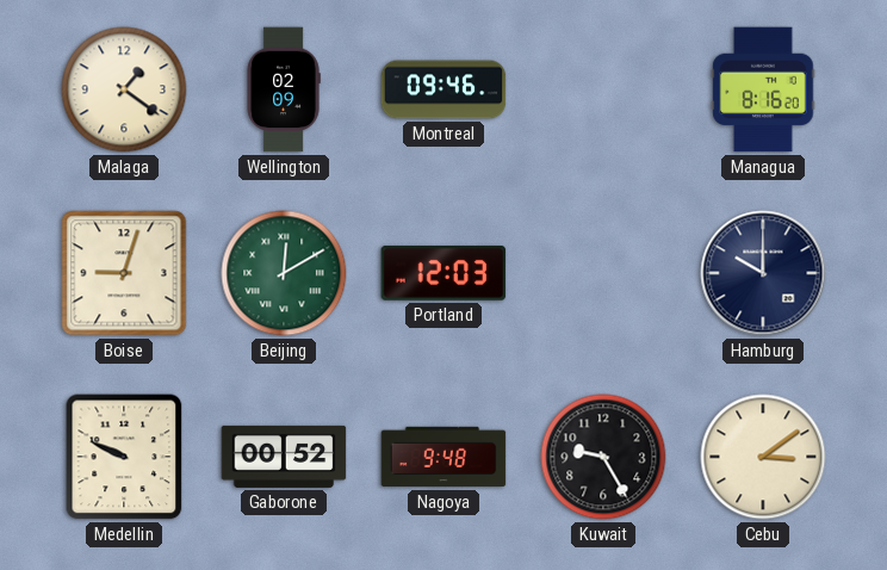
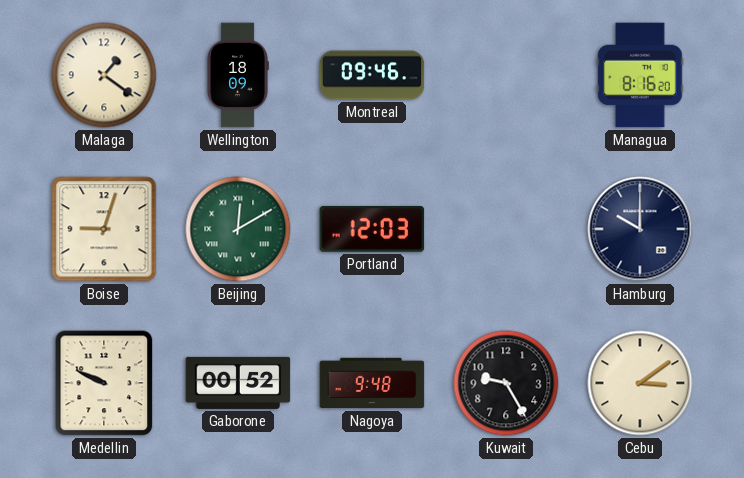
Wellington: 02:09 -> 18:09 (238, 75)
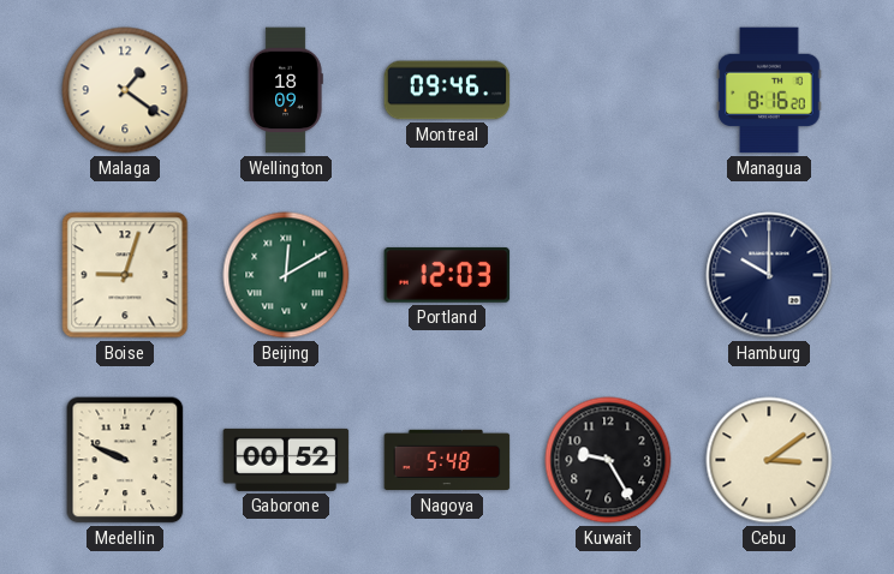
Nagoya: 9:48 -> 5:48 (447, 460)
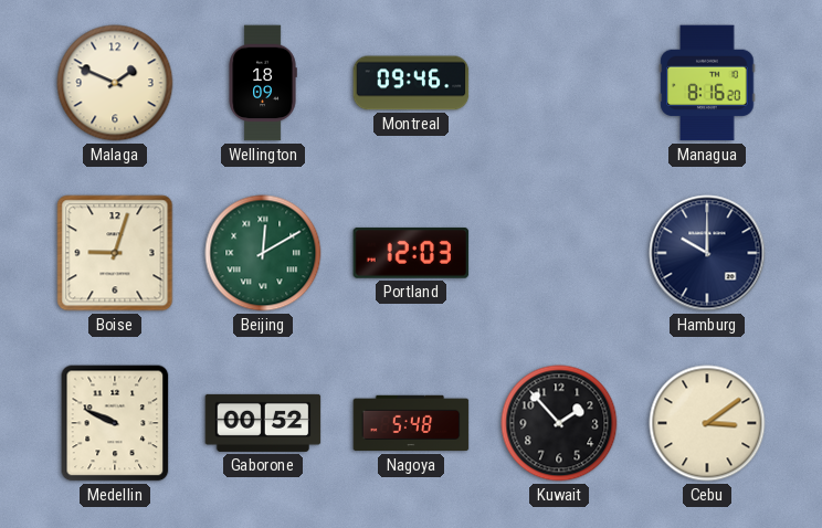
Malaga: 1:21 -> 1:49 (115, 83)
Kuwait: 9:25 -> 1:53 (559, 423)
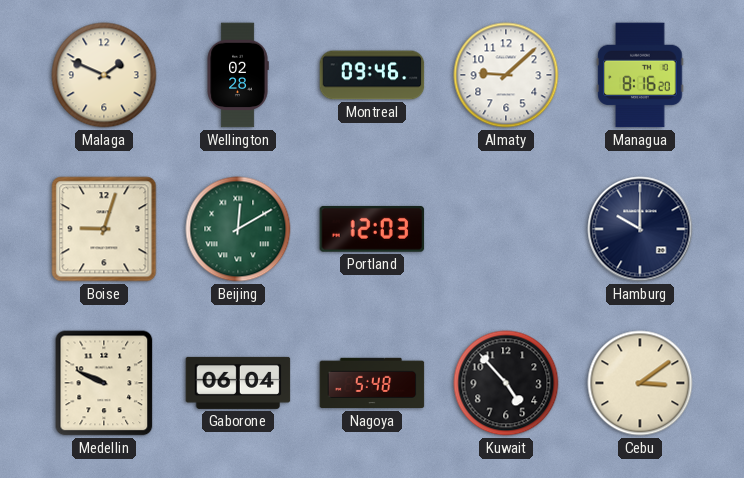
Wellington: 18:09 -> 02:28 (238, 75)
Almaty: none -> 9:08 (506, 75)
Gaborone: 00:52 -> 06:04 (238, 383)
Kuwait: 1:53 -> 4:53 (506, 383)
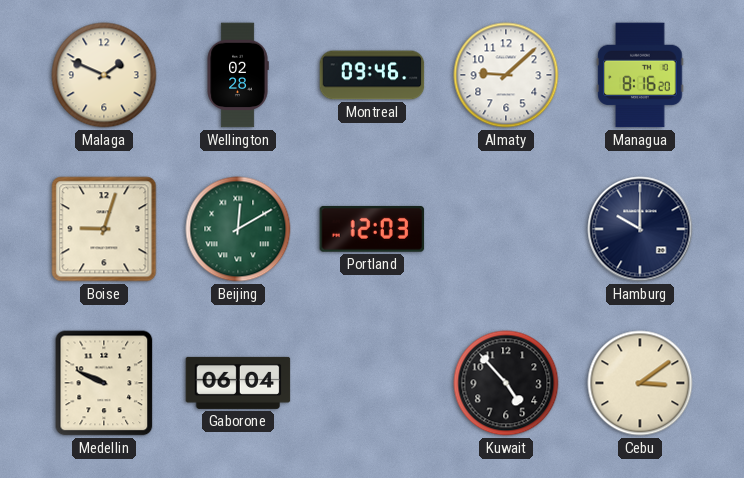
Nagoya: 5:48 -> none (372, 383)
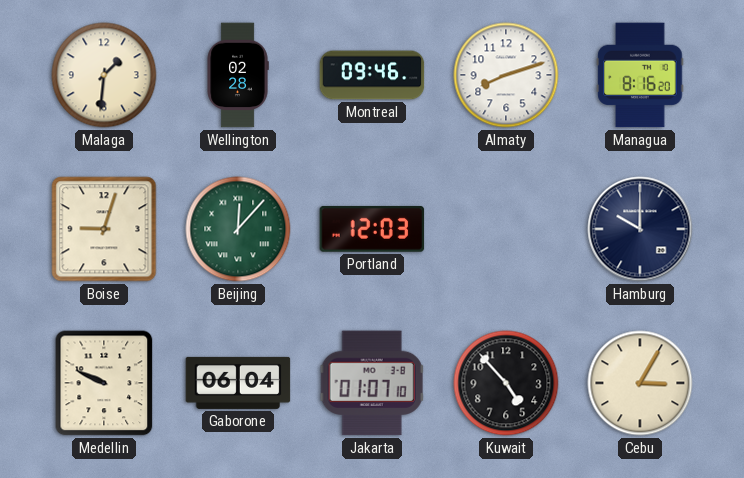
Malaga: 1:49 -> 1:31 (104, 75)
Almaty: 9:08 -> 8:12 (506, 75)
Beijing: 12:10 -> 12:07 (238, 229)
Jakarta: none -> 01:07 (372, 383)
Cebu: 3:09 -> 3:05 (640, 383)
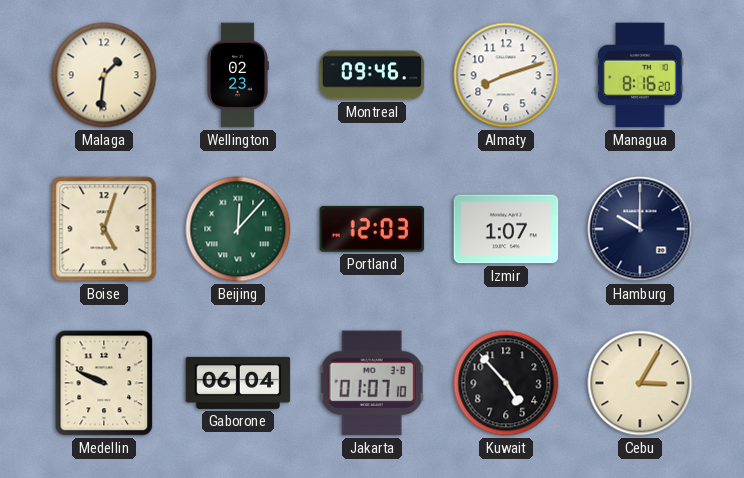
Wellington: 02:28 -> 02:23 (238, 75)
Boise: 9:03 -> 5:03 (104, 229)
Izmir: none -> 1:07 (506, 229)
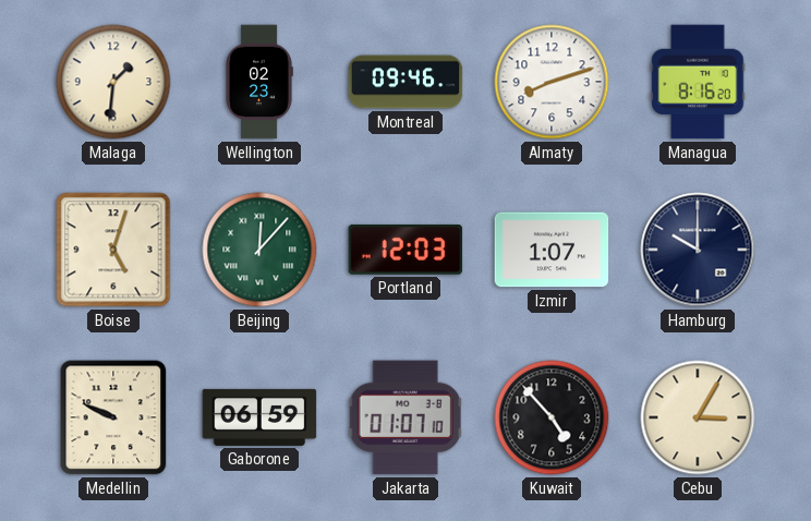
Gaborone: 06:04 -> 06:59 (259, 417)
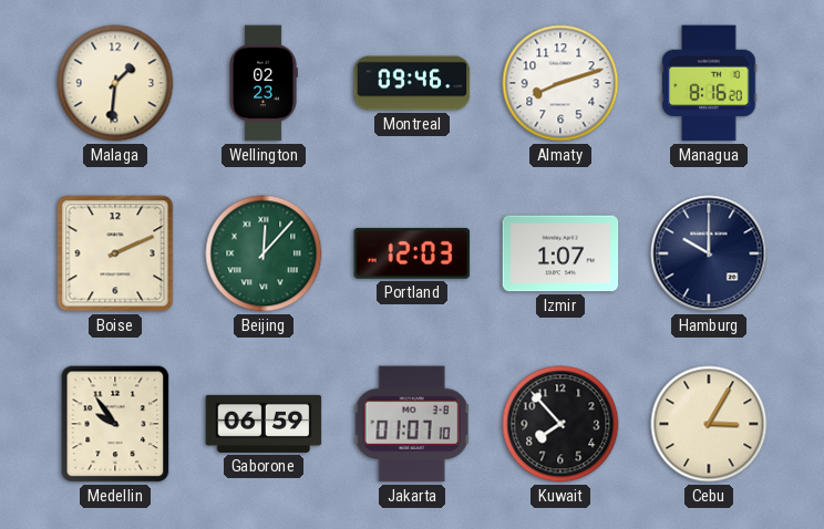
Boise: 5:03 -> 2:11 (115, 253)
Medellin: 9:49 -> 9:54 (115, 424)
Kuwait: 4:53 -> 7:53 (560, 424)
